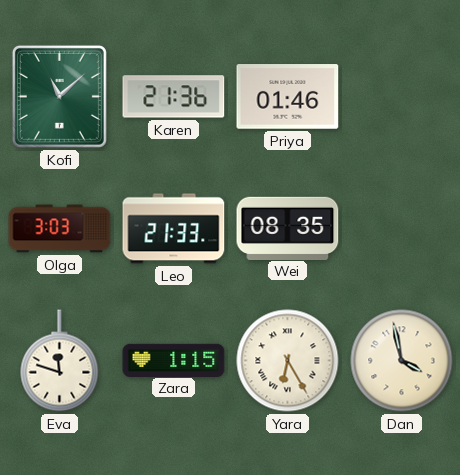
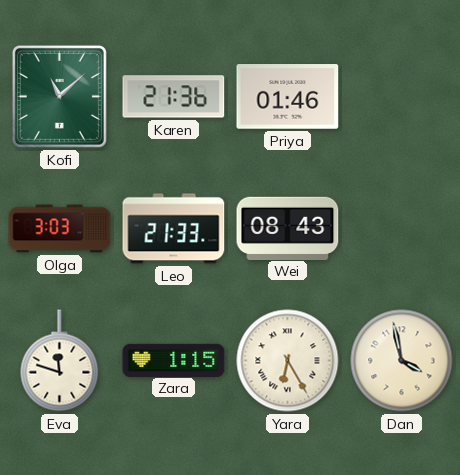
Wei: 08:35 -> 08:43 (288, 228)
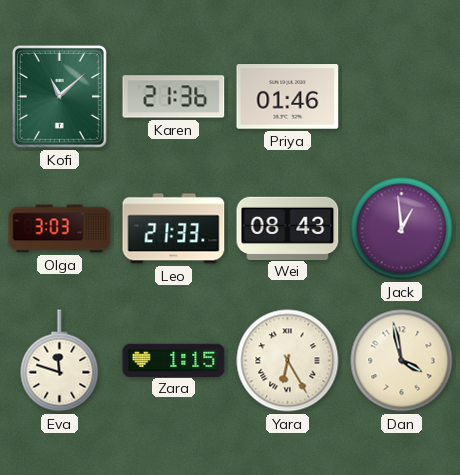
Jack: none -> 12:59 (402, 229)
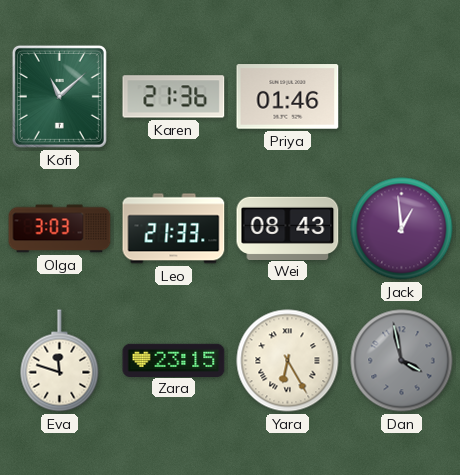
Zara: 1:15 -> 23:15 (174, 360)
Dan dial: cream -> grey (402, 361)
